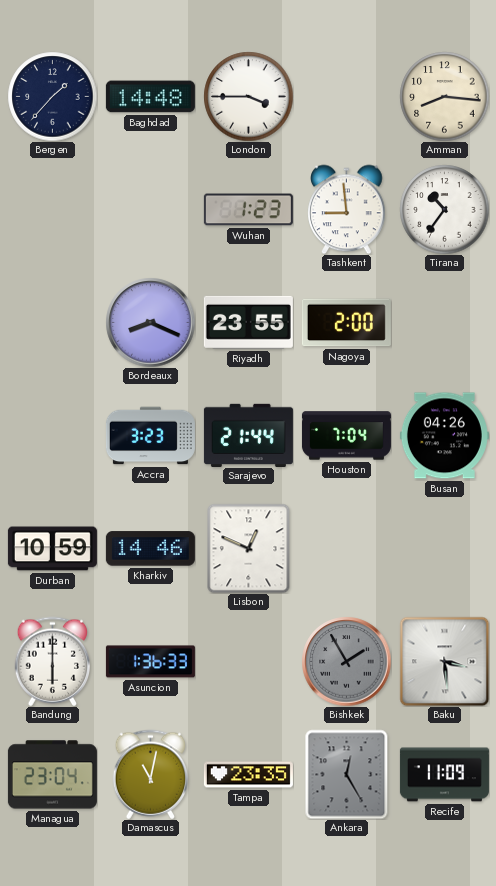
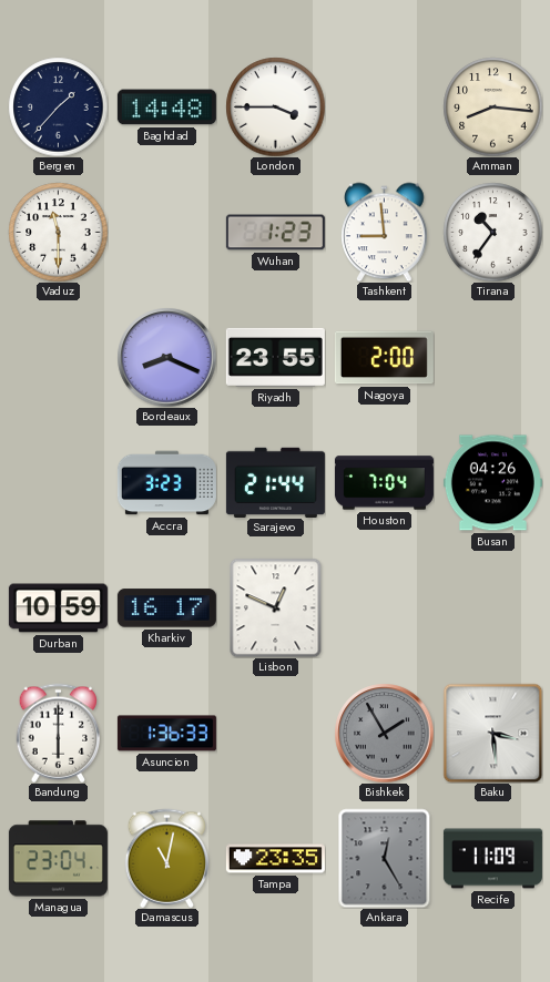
Vaduz: none -> 11:30 (58, 232)
Kharkiv: 14:46 -> 16:17 (166, 608)
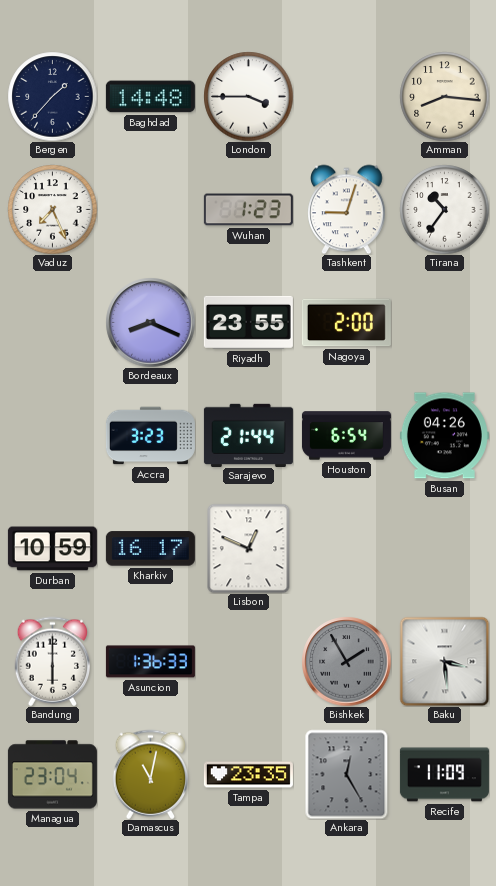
Vaduz: 11:30 -> 7:26 (52, 209)
Tashkent: 8:59 -> 9:03 (347, 209)
Houston: 7:04 -> 6:54 (346, 436)
